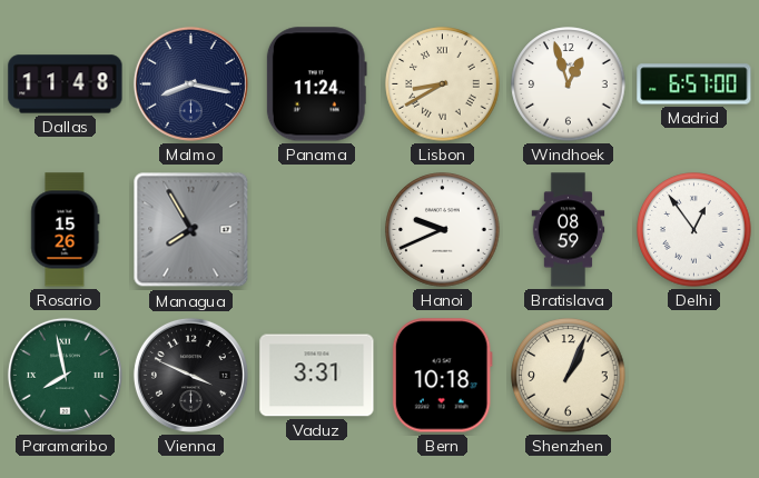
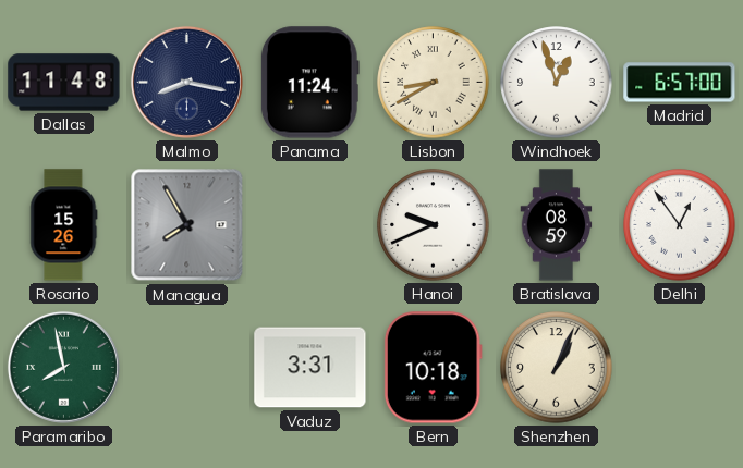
Vienna: 3:49 -> none (190, 375)
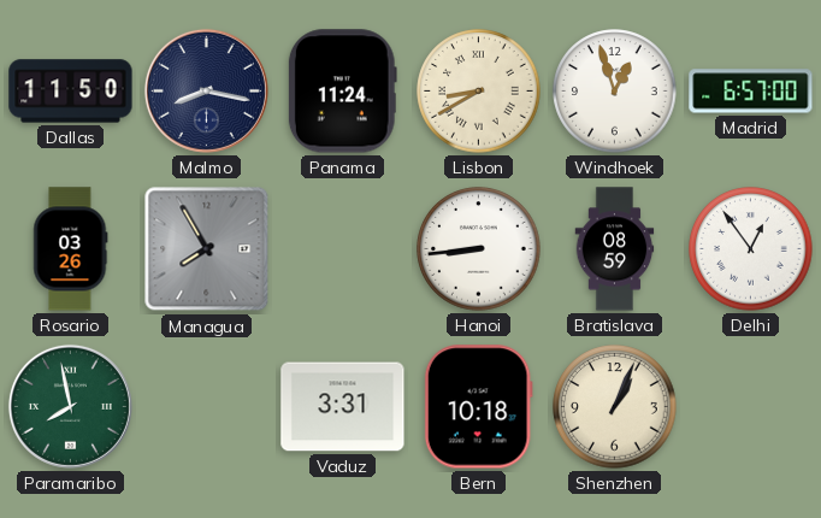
Dallas: 11:48 -> 11:50 (71, 92)
Rosario: 15:26 -> 03:26 (71, 249)
Hanoi: 9:41 -> 8:44 (479, 249)
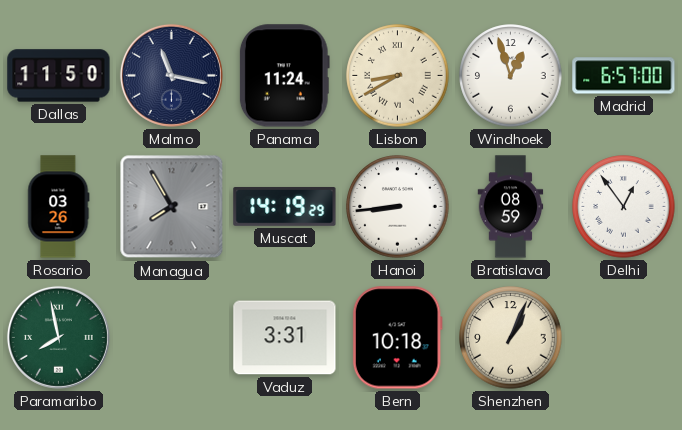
Malmo: 8:17 -> 11:17 (171, 75)
Muscat: none -> 14:19 (285, 206)
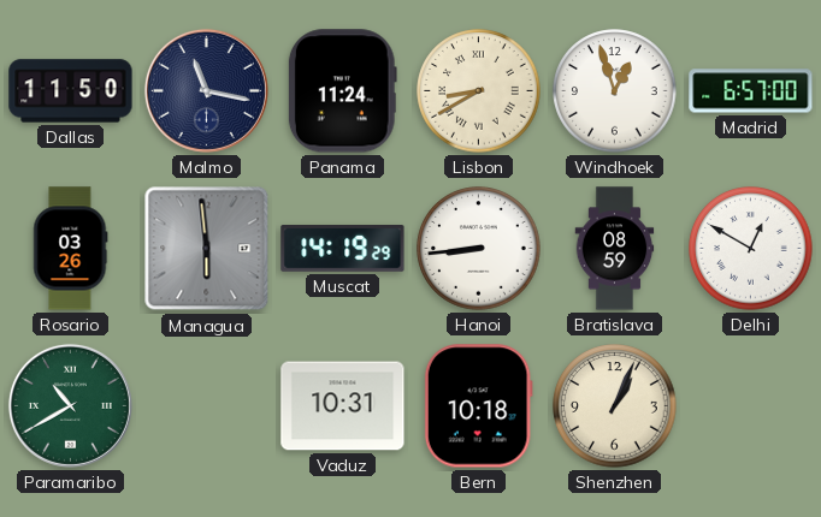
Managua: 7:55 -> 5:59 (207, 249)
Delhi: 12:54 -> 12:50 (751, 249)
Paramaribo: 7:58 -> 10:40 (70, 405)
Vaduz: 3:31 -> 10:31 (343, 406)
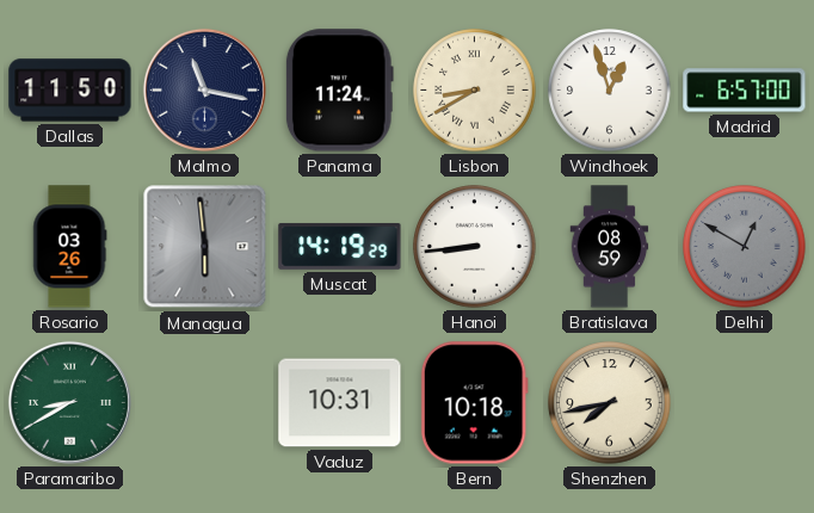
Delhi dial: white -> grey (745, 247)
Paramaribo: 10:40 -> 8:40 (69, 402)
Shenzhen: 1:04 -> 7:43 (610, 403)
